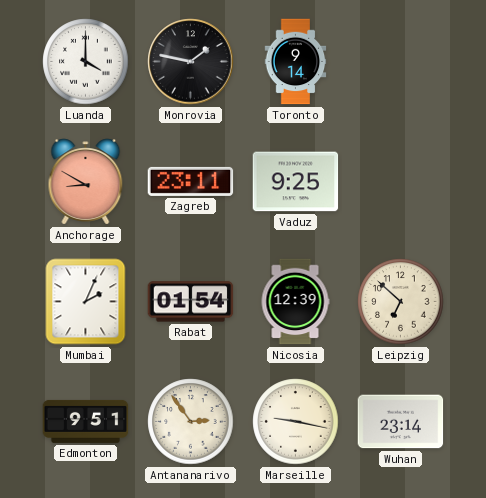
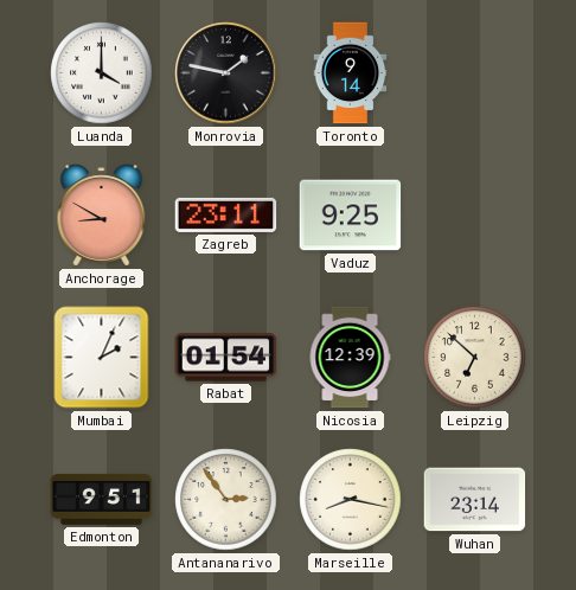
Marseille: 9:17 -> 8:17 (351, 500)
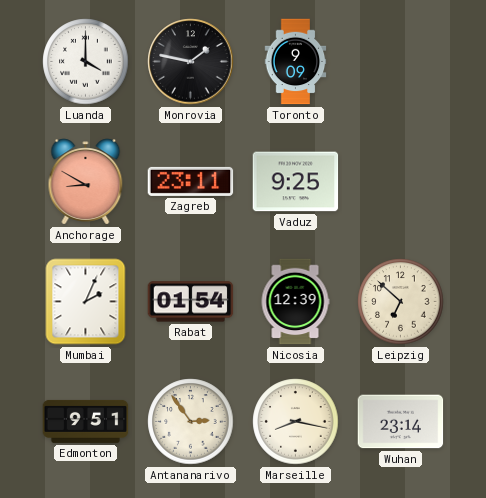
Toronto: 9:14 -> 9:09 (296, 62)
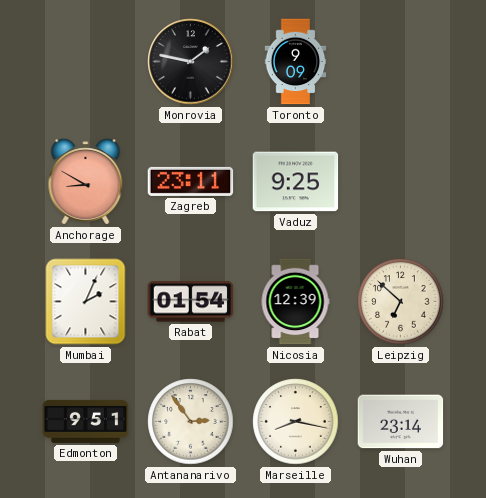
Luanda: 4:00 -> none (86, 62)
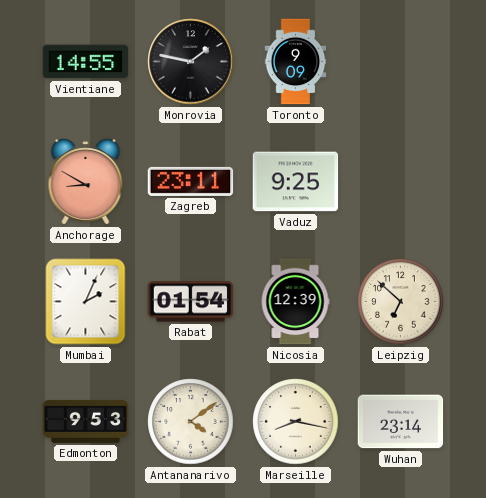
Vientiane: none -> 14:55 (86, 62)
Edmonton: 9:51 -> 9:53 (86, 421)
Antananarivo: 2:54 -> 4:09 (191, 422)
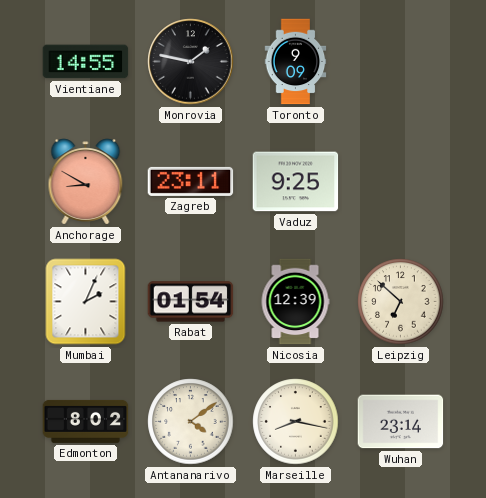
Edmonton: 9:53 -> 8:02 (86, 421)
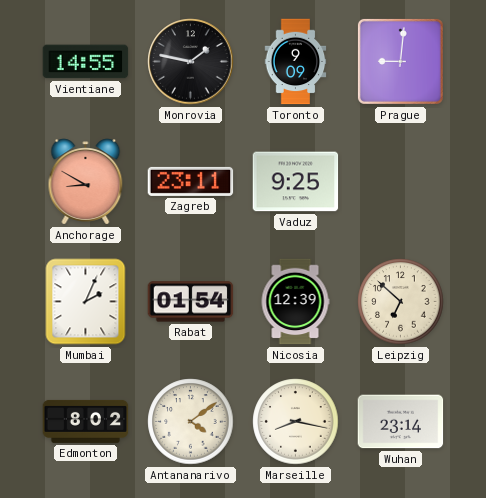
Prague: none -> 9:01 (400, 61)
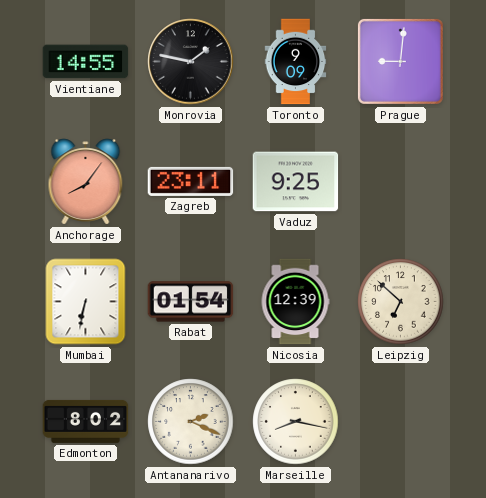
Anchorage: 8:50 -> 8:06 (86, 182)
Mumbai: 2:04 -> 6:32 (86, 302)
Antananarivo: 4:09 -> 2:19 (191, 422)
Wuhan: 23:14 -> none (401, 422)
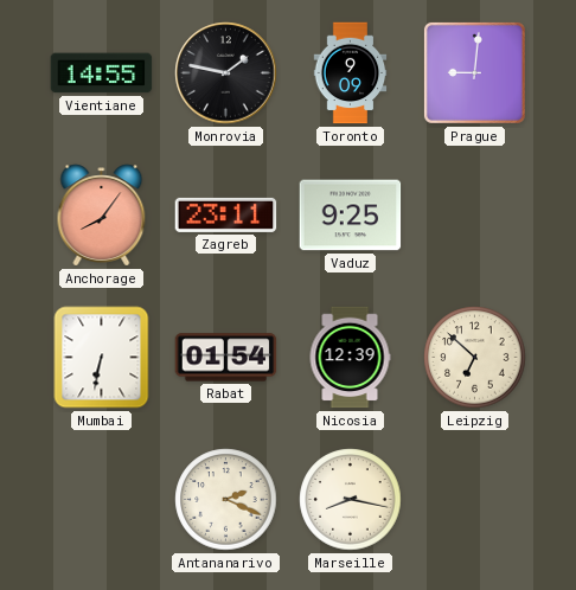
Edmonton: 8:02 -> none (86, 421)
